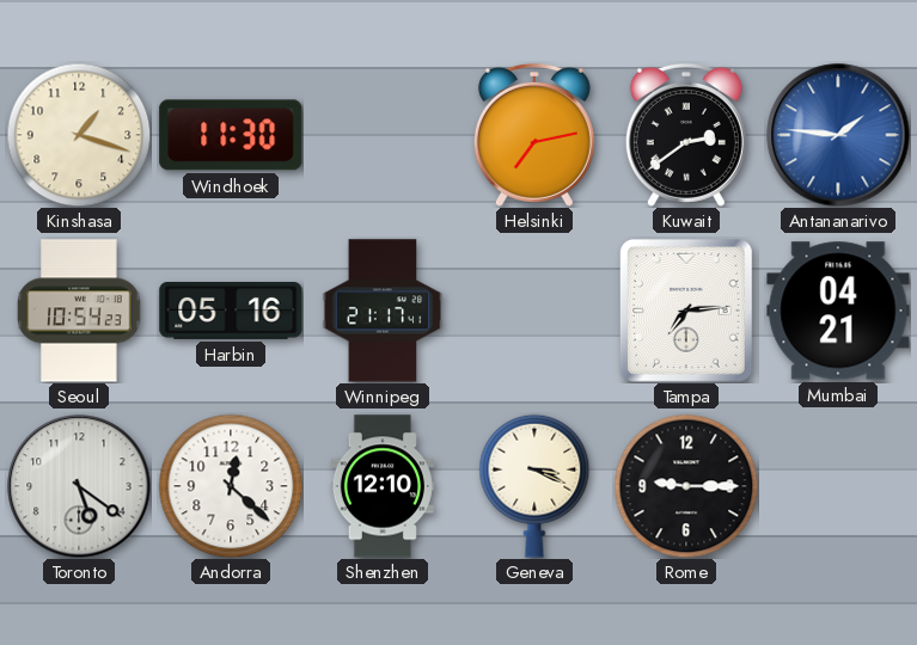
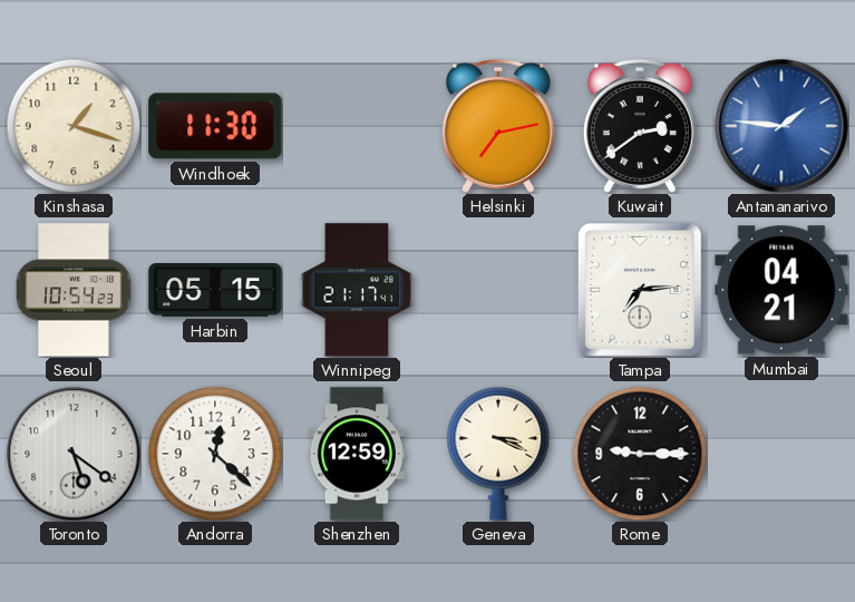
Harbin: 05:16 -> 05:15 (215, 291)
Shenzhen: 12:10 -> 12:59 (357, 454)
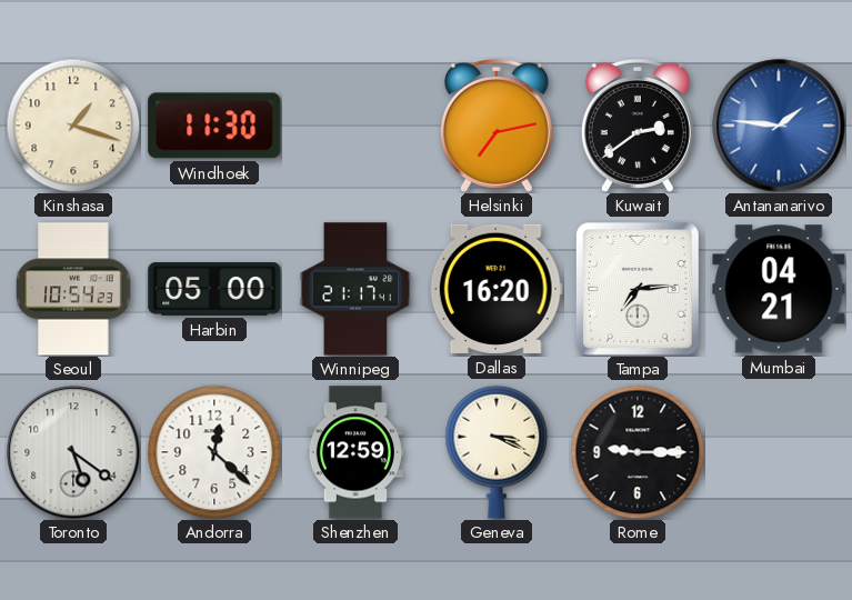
Harbin: 05:15 -> 05:00 (214, 290)
Dallas: none -> 16:20 (497, 289)
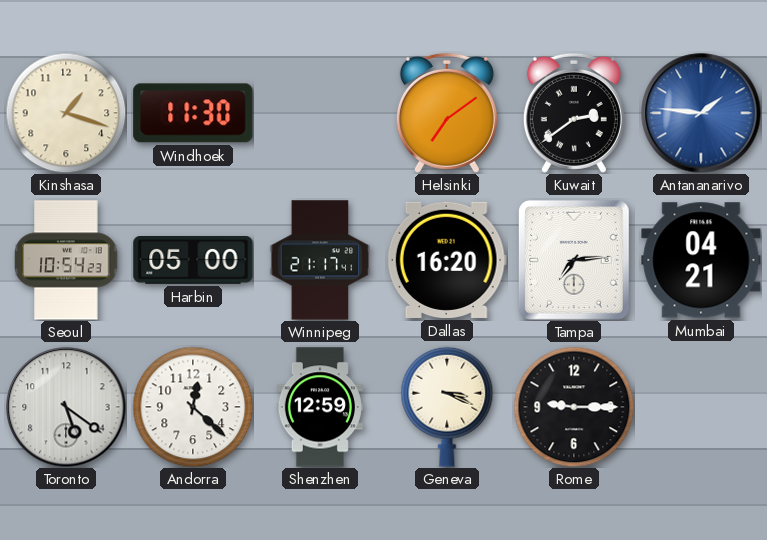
Helsinki: 7:13 -> 7:09 (447, 113)
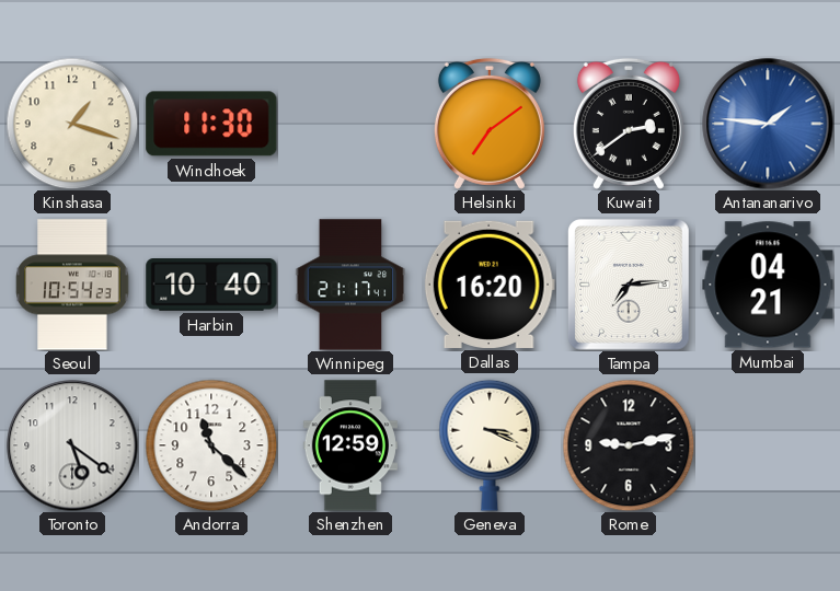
Harbin: 05:00 -> 10:40 (211, 286)
Andorra: 12:22 -> 11:22 (211, 445)
Rome: 9:15 -> 9:13 (629, 445)
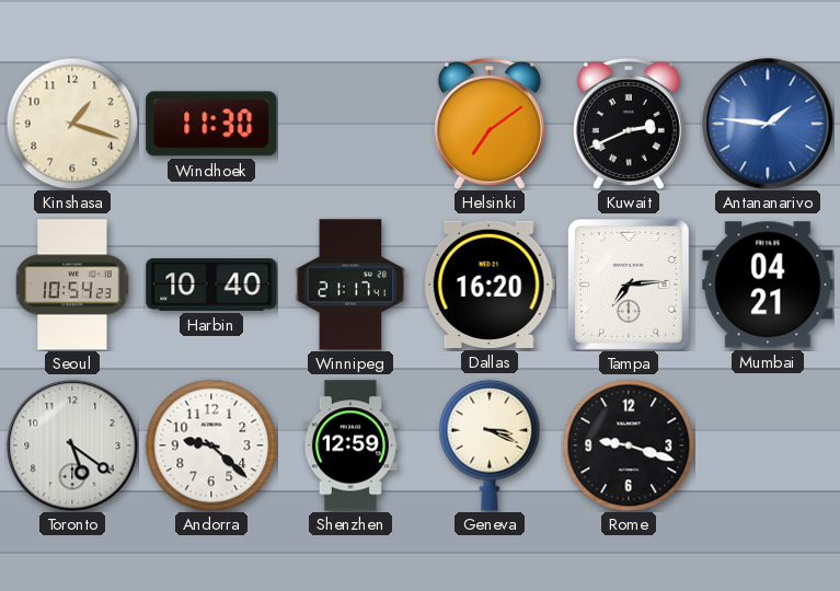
Kuwait: 2:39 -> 2:41 (629, 124)
Andorra: 11:22 -> 9:22 (211, 445)
Rome: 9:13 -> 9:18 (629, 445)
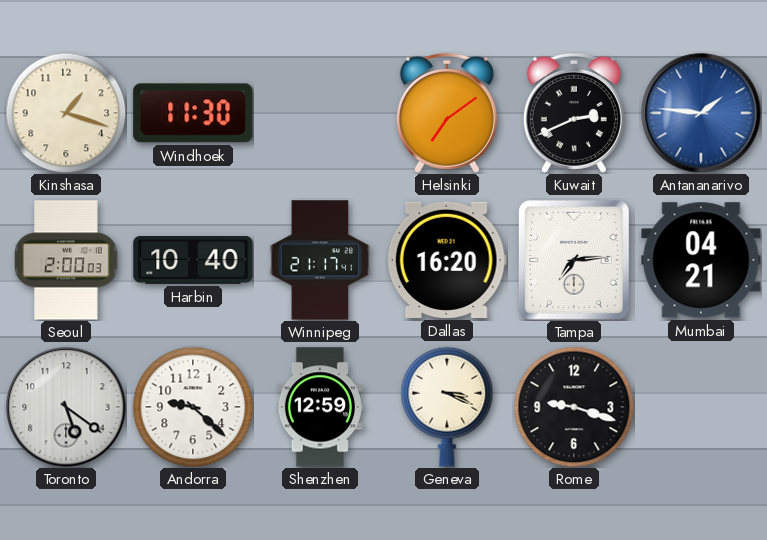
Seoul: 10:54 -> 2:00 (66, 260)
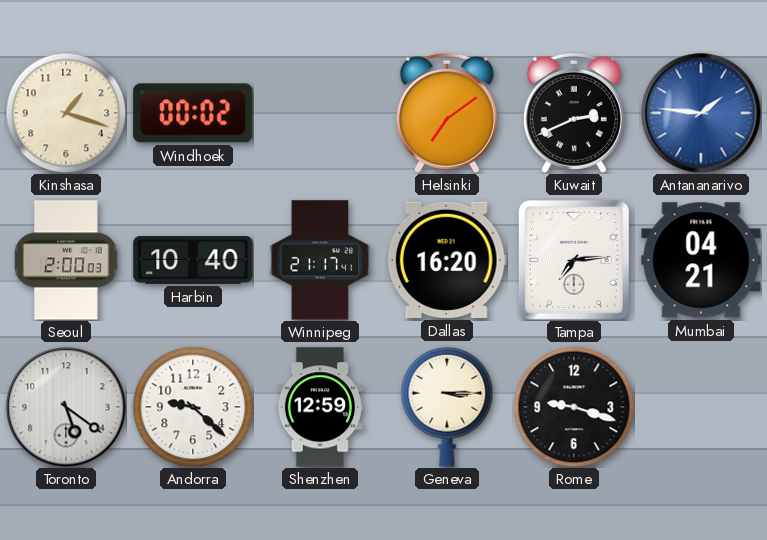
Windhoek: 11:30 -> 00:02 (193, 113)
Geneva: 3:19 -> 3:15 (447, 407)
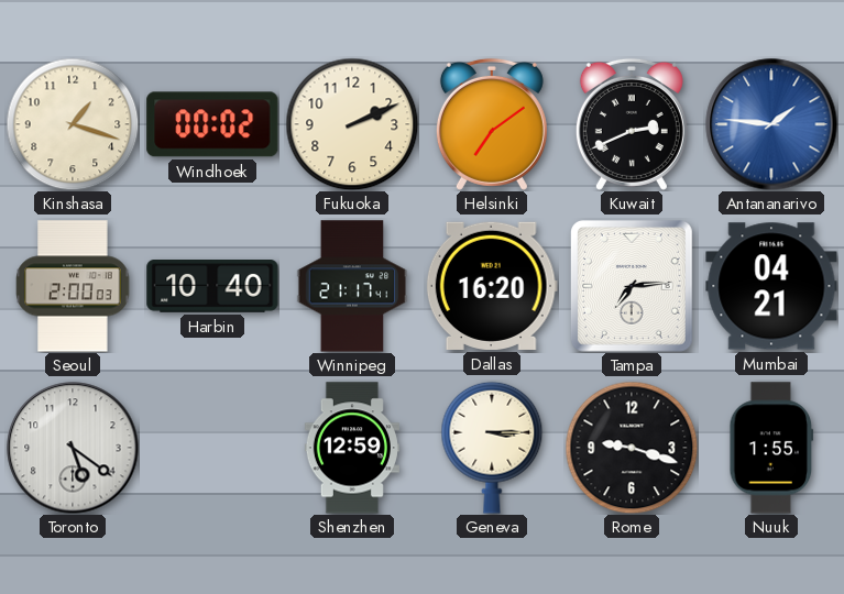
Fukuoka: none -> 2:11 (352, 124)
Andorra: 9:22 -> none (193, 407)
Nuuk: none -> 1:55 (771, 448)
